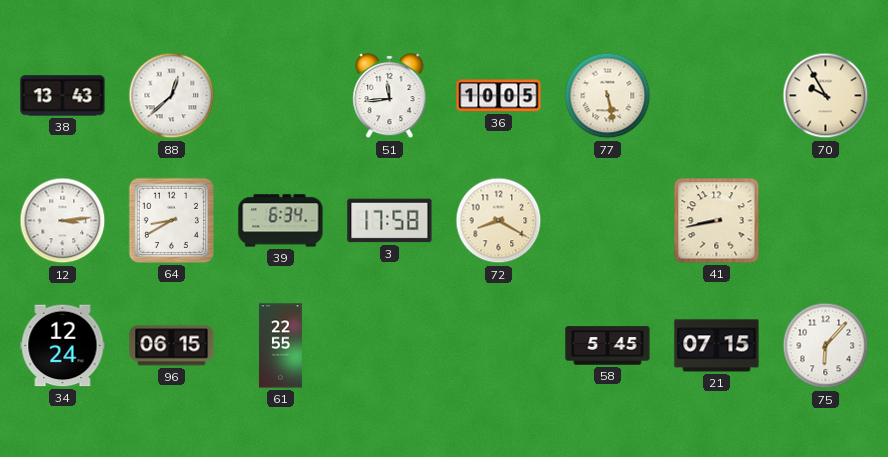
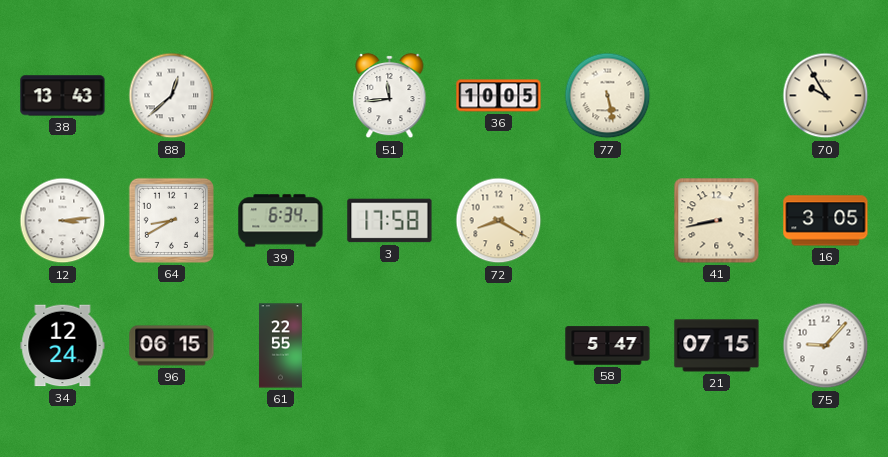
16: none -> 3:05 (826, 221)
58: 5:45 -> 5:47 (608, 346)
75: 6:07 -> 9:07 (826, 346)
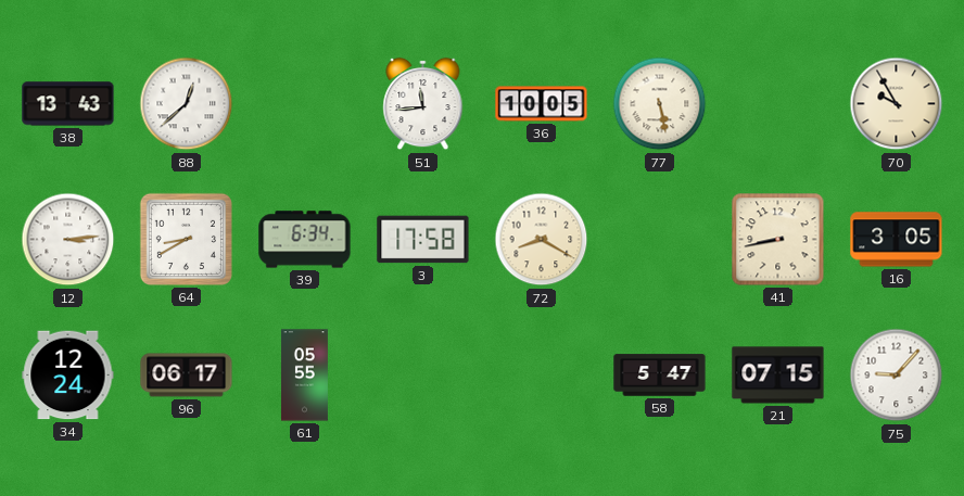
96: 06:15 -> 06:17 (187, 376)
61: 22:55 -> 05:55 (304, 376)
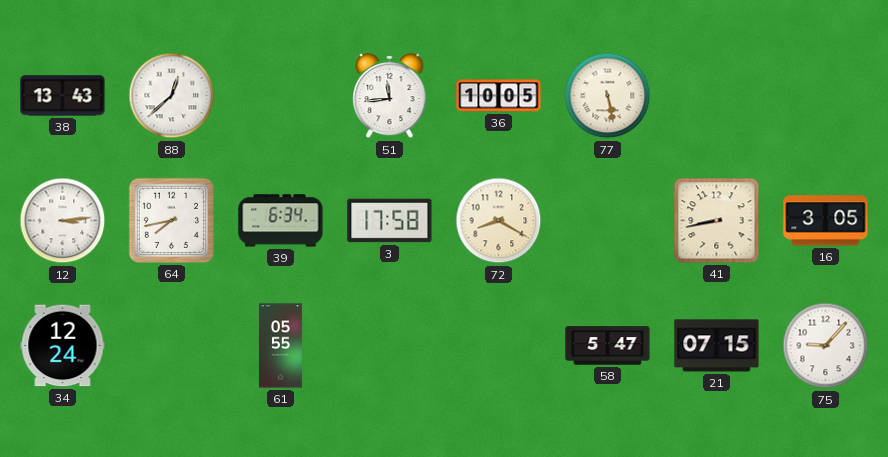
70: 9:55 -> none (897, 104)
64: 8:40 -> 7:43 (171, 220)
96: 06:17 -> none (187, 376)
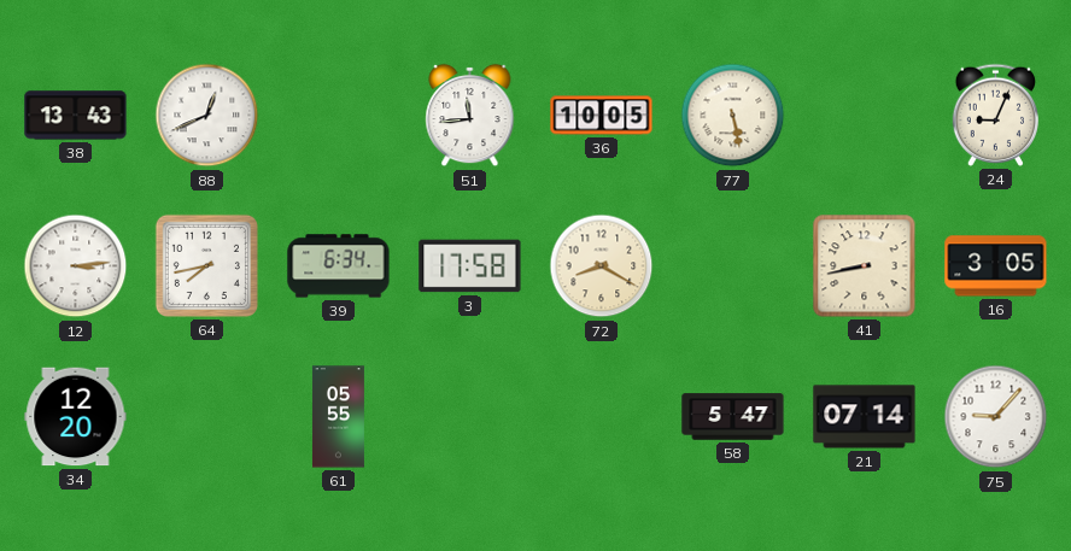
88: 12:38 -> 12:41 (207, 116)
24: none -> 9:04 (996, 115)
34: 12:24 -> 12:20 (76, 417)
21: 07:15 -> 07:14 (865, 417)
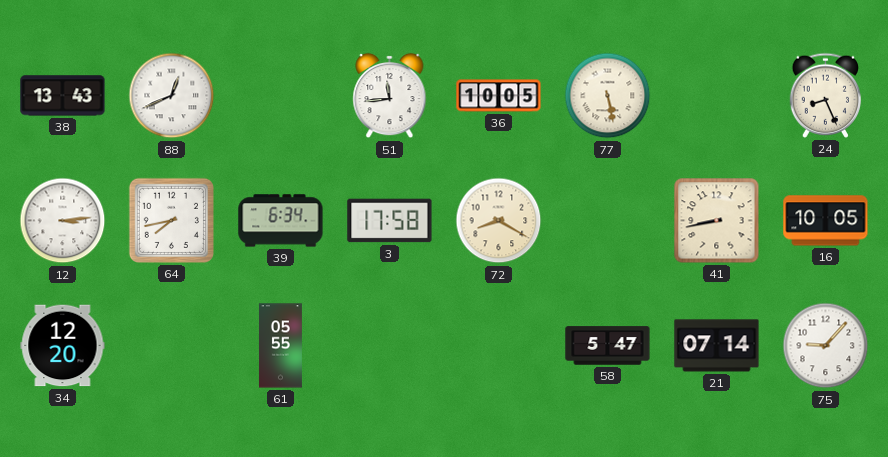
24: 9:04 -> 8:26 (826, 95)
16: 3:05 -> 10:05 (826, 221)
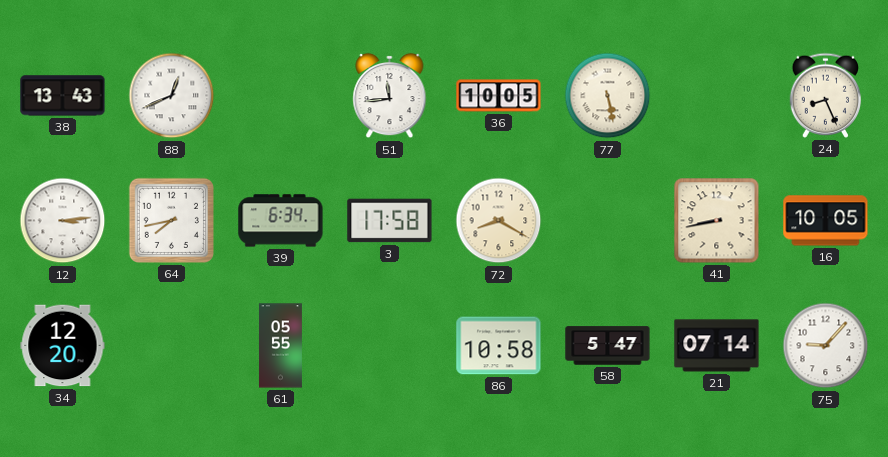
86: none -> 10:58 (499, 346)
